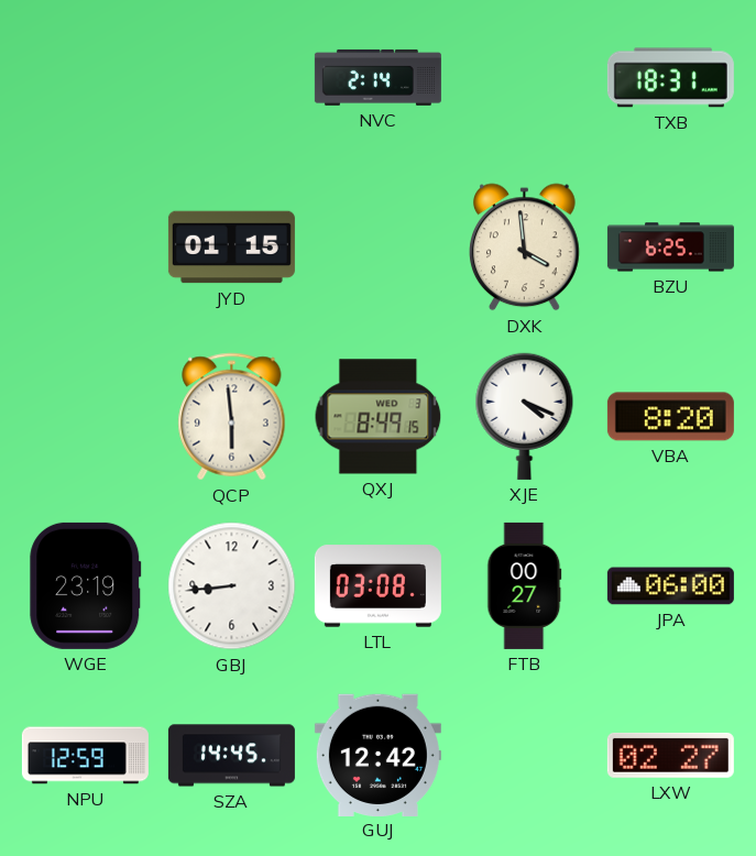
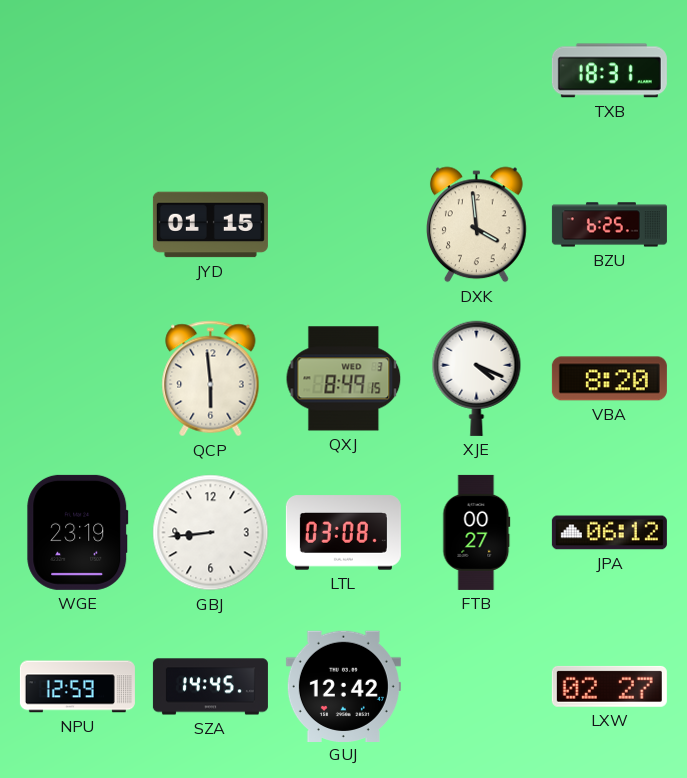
NVC: 2:14 -> none (377, 77)
JPA: 06:00 -> 06:12 (609, 533)
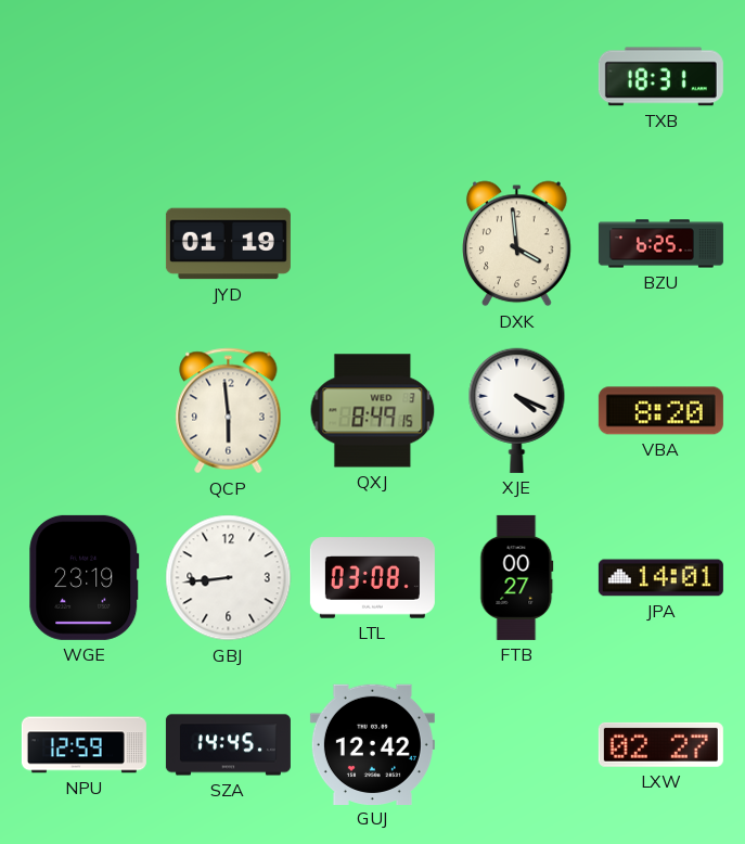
JYD: 01:15 -> 01:19 (228, 244)
JPA: 06:12 -> 14:01 (660, 578)
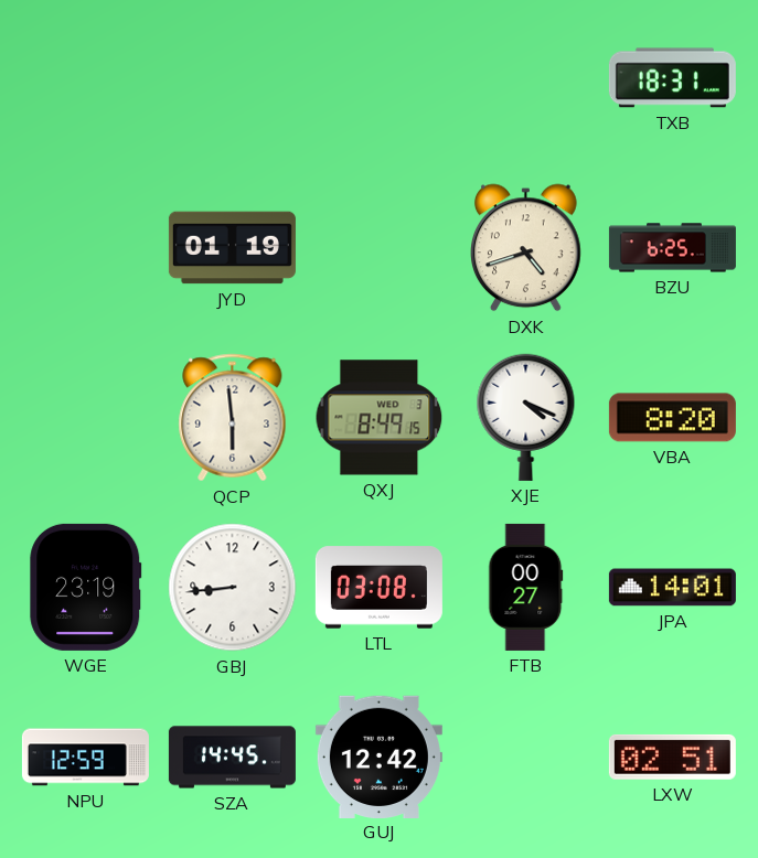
DXK: 3:59 -> 4:42 (526, 248)
LXW: 02:27 -> 02:51 (672, 757)
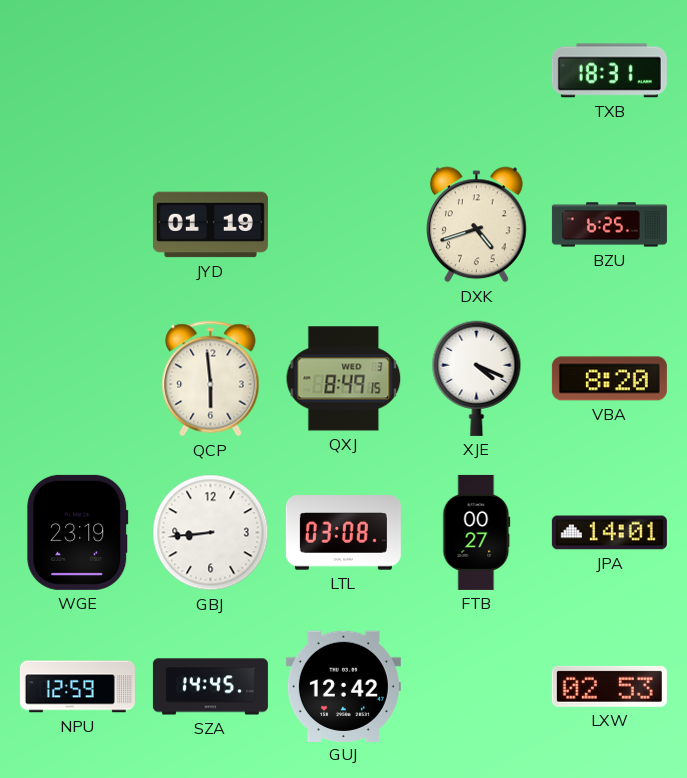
LXW: 02:51 -> 02:53 (609, 686)
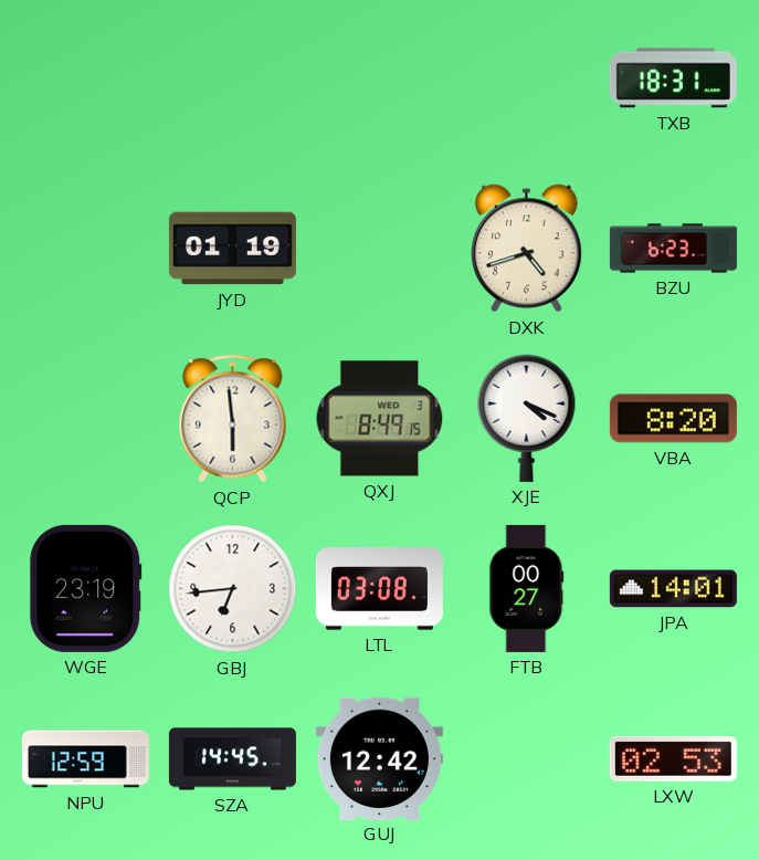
BZU: 6:25 -> 6:23 (673, 249)
GBJ: 8:44 -> 6:44 (233, 589)
